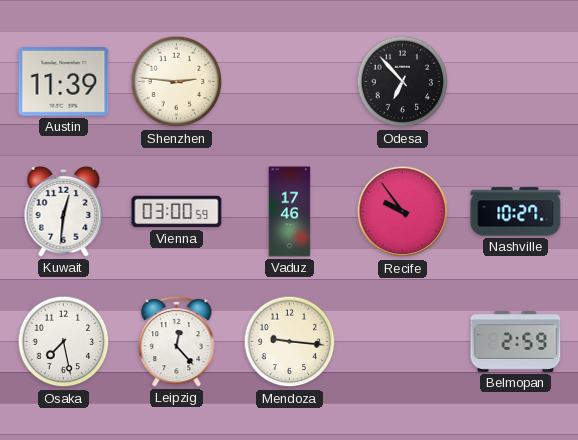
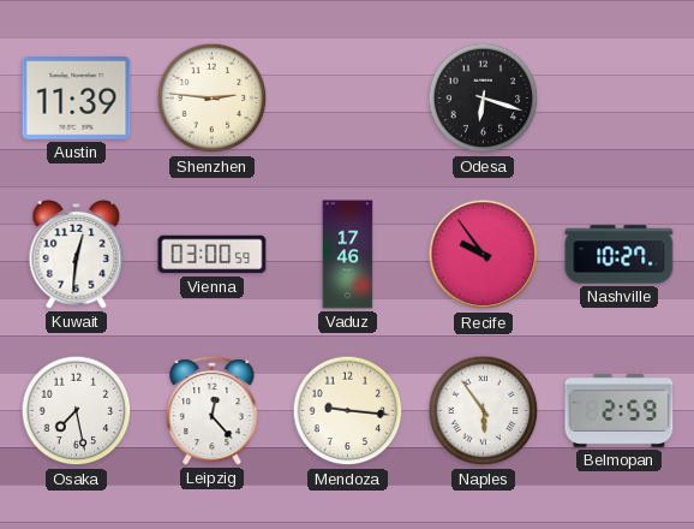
Odesa: 6:53 -> 6:18 (484, 99)
Naples: none -> 5:54 (484, 411)
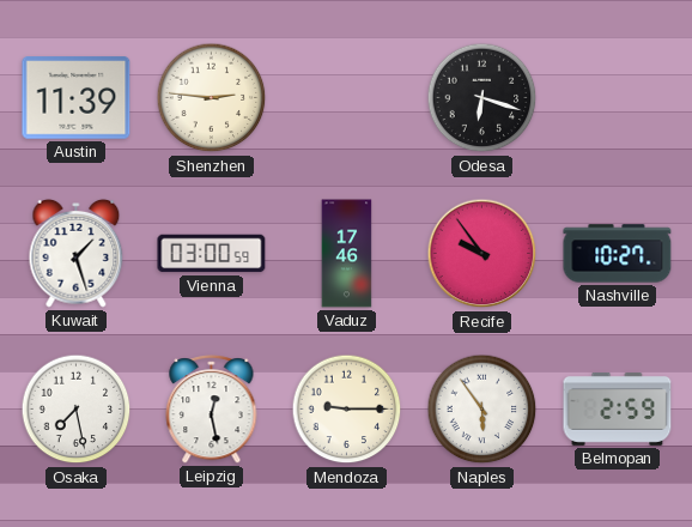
Kuwait: 12:31 -> 1:27 (77, 253)
Leipzig: 12:23 -> 12:28 (212, 410)
Mendoza: 9:16 -> 9:15 (347, 410)
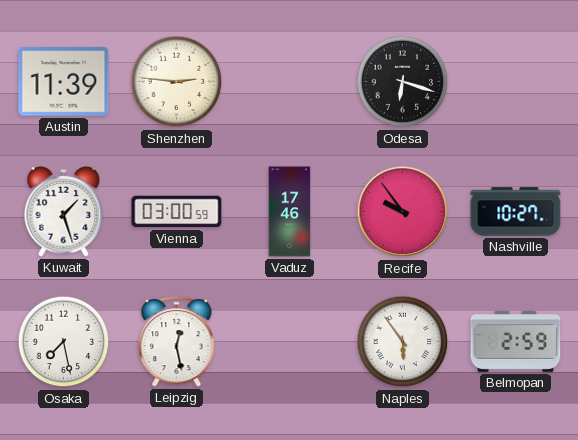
Mendoza: 9:15 -> none (347, 410)
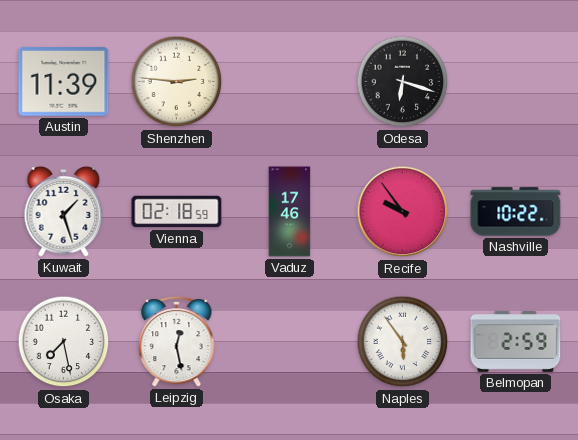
Vienna: 03:00 -> 02:18 (177, 212)
Nashville: 10:27 -> 10:22 (516, 212)
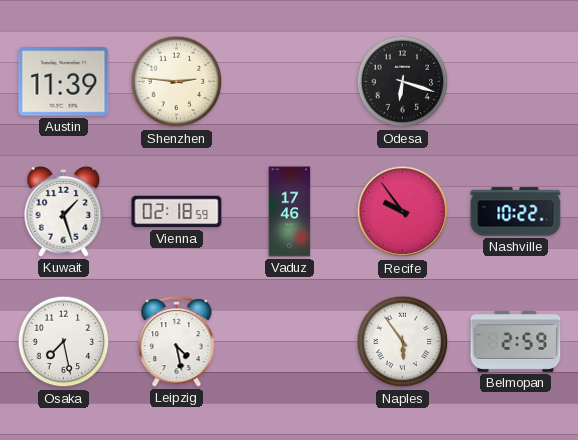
Leipzig: 12:28 -> 4:28 (177, 342)
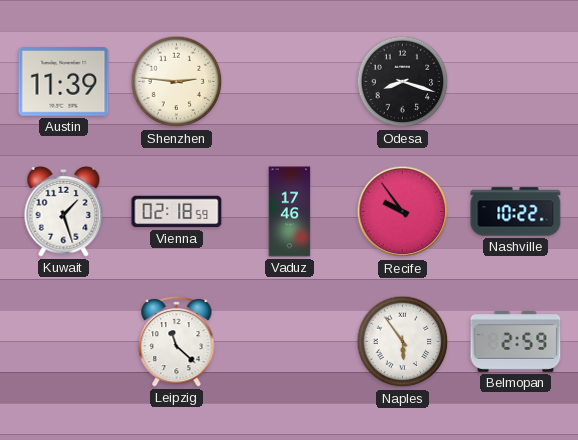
Odesa: 6:18 -> 8:18 (403, 82)
Osaka: 7:28 -> none (64, 342)
Leipzig: 4:28 -> 11:22 (177, 342)
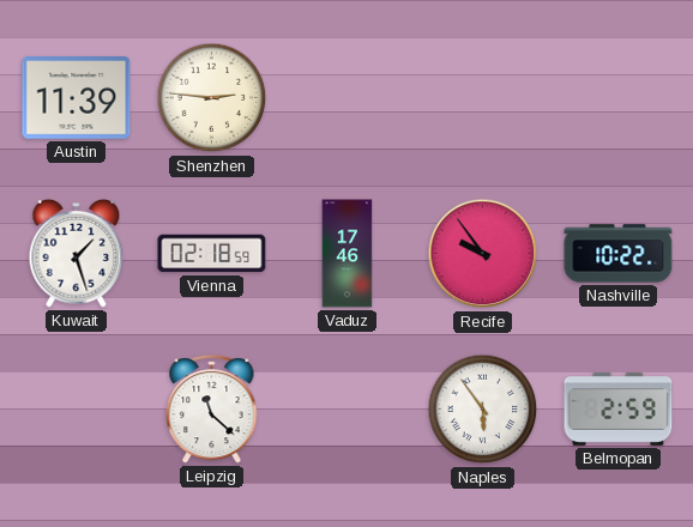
Odesa: 8:18 -> none (403, 82)
